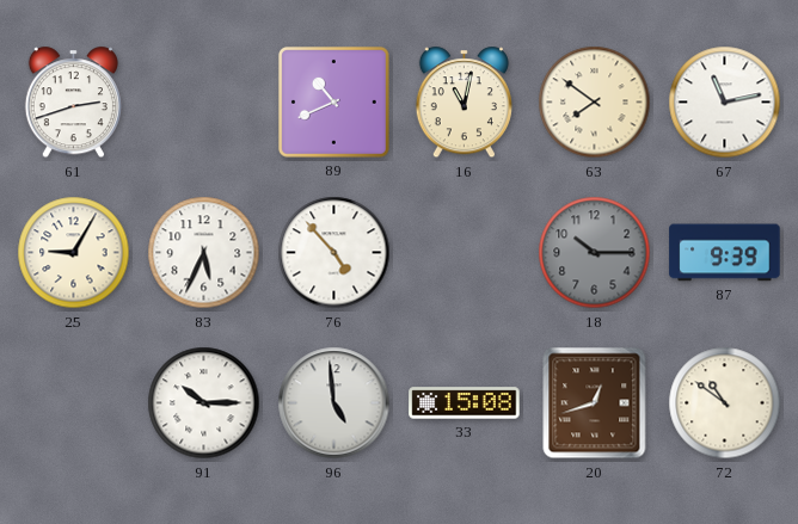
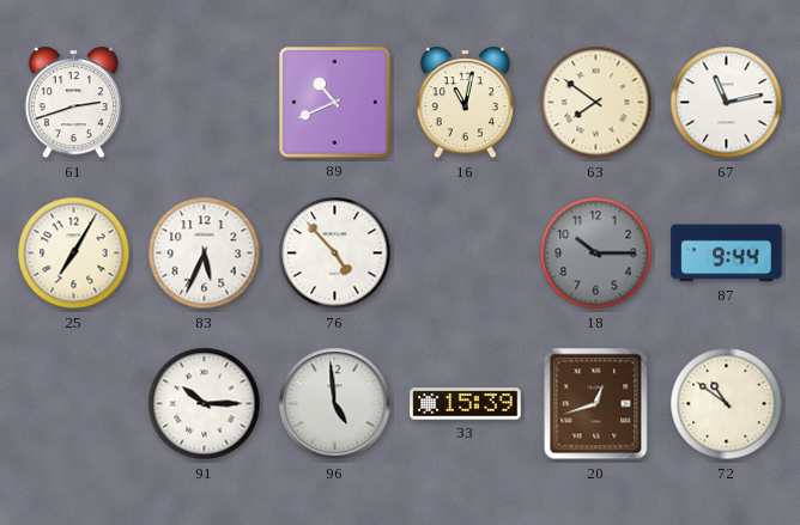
25: 9:05 -> 7:05 (74, 254)
87: 9:39 -> 9:44 (727, 254)
33: 15:08 -> 15:39 (466, 404)
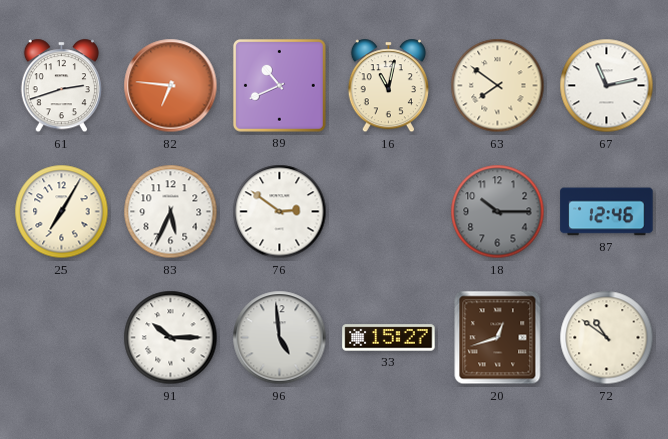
82: none -> 6:46 (171, 86)
76: 4:53 -> 2:51 (280, 212)
87: 9:44 -> 12:46 (607, 212)
33: 15:39 -> 15:27 (389, 338)
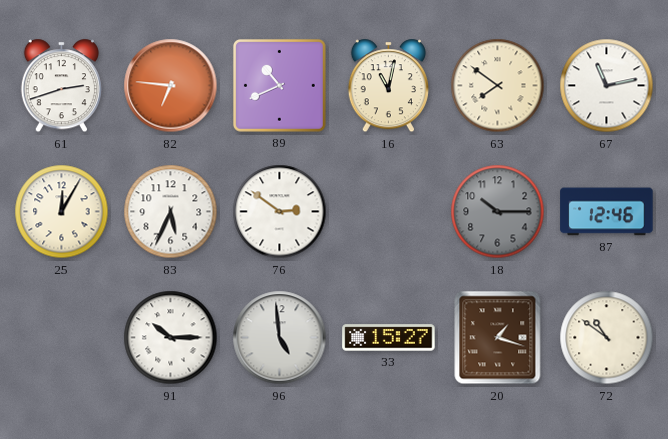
25: 7:05 -> 12:05 (62, 212)
20: 12:42 -> 1:18 (498, 338)
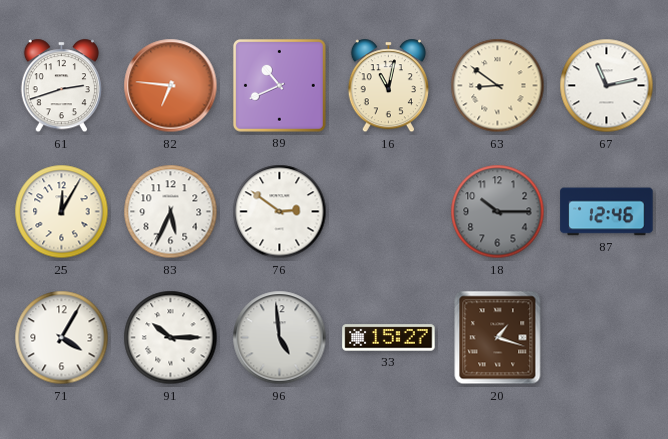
63: 7:51 -> 8:51 (498, 86)
71: none -> 4:05 (62, 338)
72: 10:51 -> none (607, 338)
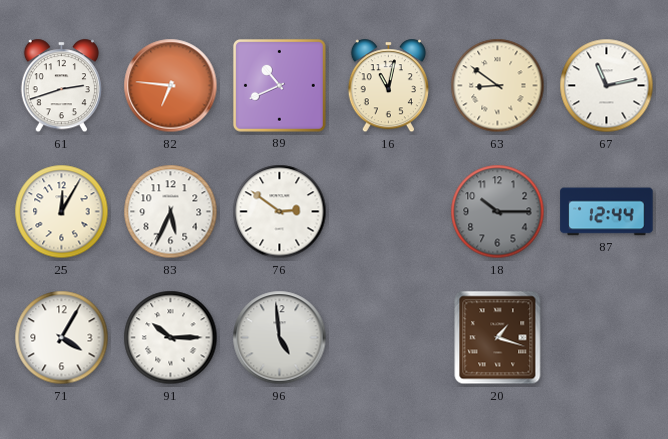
87: 12:46 -> 12:44 (607, 212)
33: 15:27 -> none (389, 338)
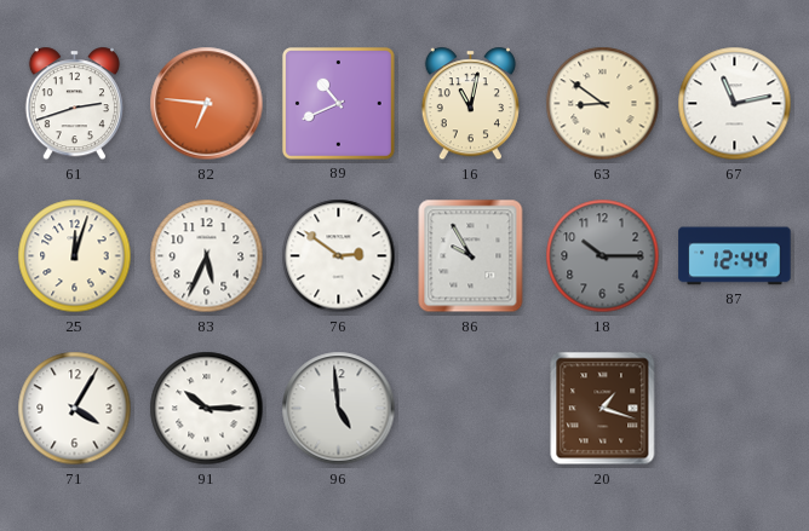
25: 12:05 -> 12:03 (75, 256)
86: none -> 9:55 (471, 256)
